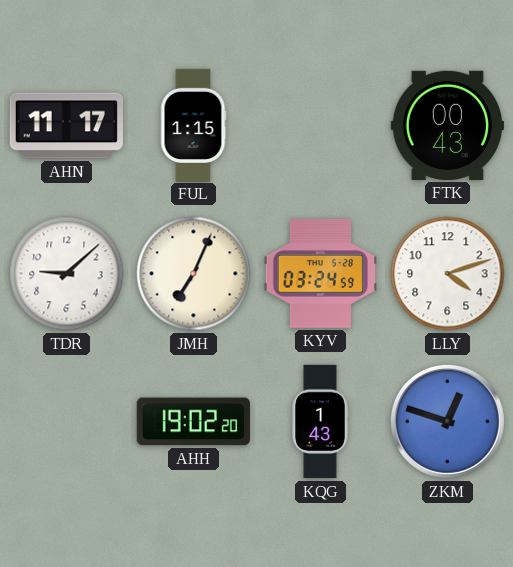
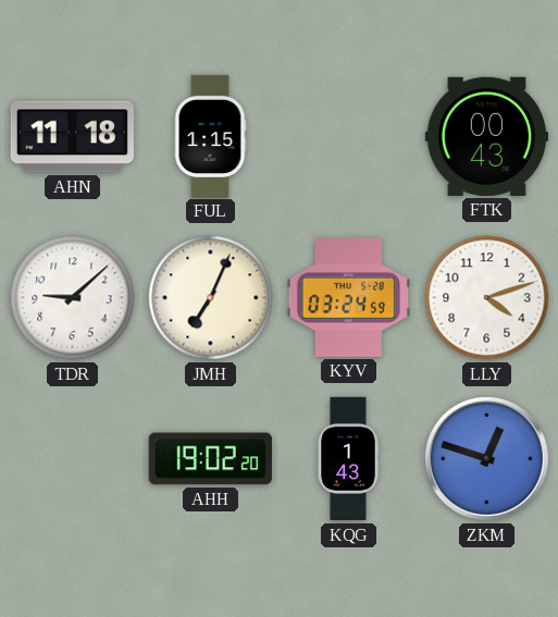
AHN: 11:17 -> 11:18 (72, 137)
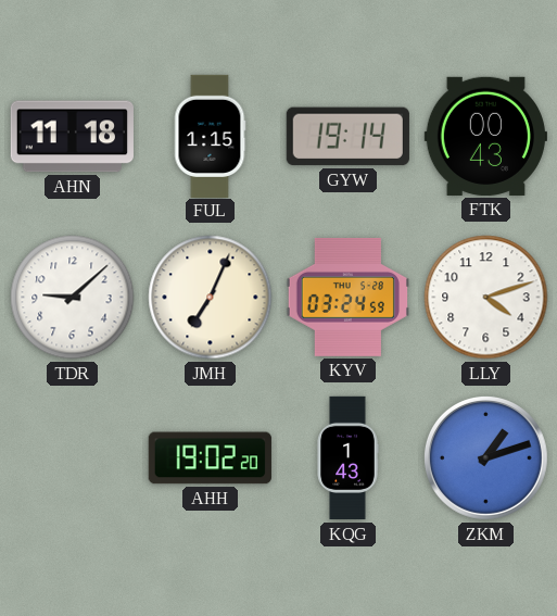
GYW: none -> 19:14 (347, 137)
ZKM: 12:48 -> 1:12 (485, 457)
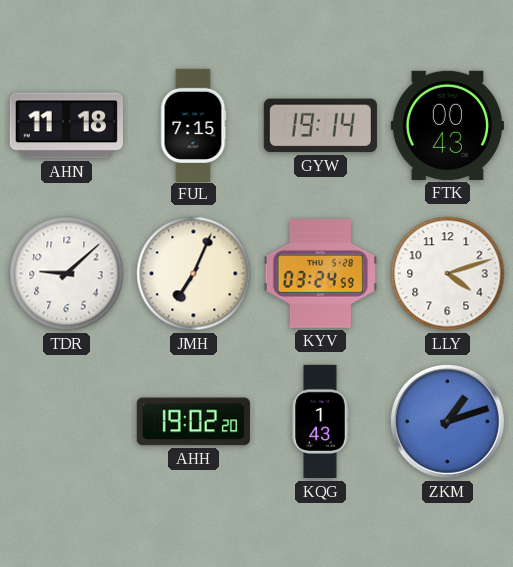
FUL: 1:15 -> 7:15 (193, 125)
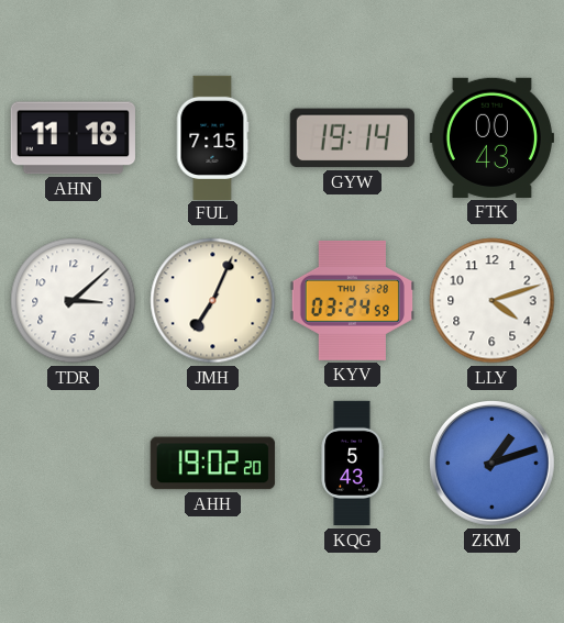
TDR: 9:08 -> 3:08 (74, 301)
KQG: 1:43 -> 5:43 (352, 464)
